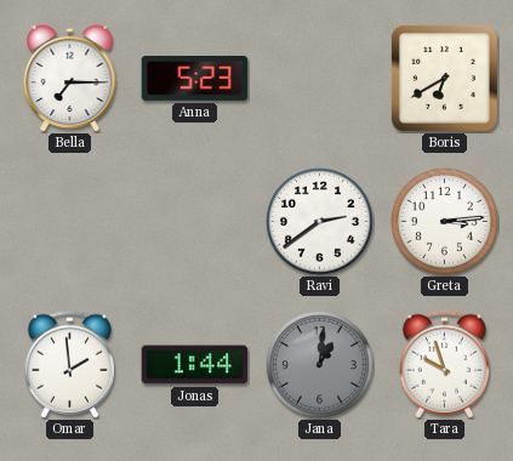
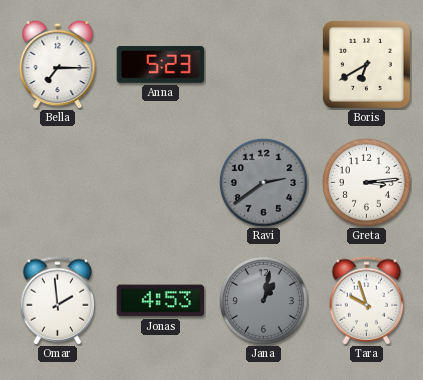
Ravi dial: white -> grey (263, 182)
Jonas: 1:44 -> 4:53 (161, 301)
Jana: 1:01 -> 1:02 (263, 300)
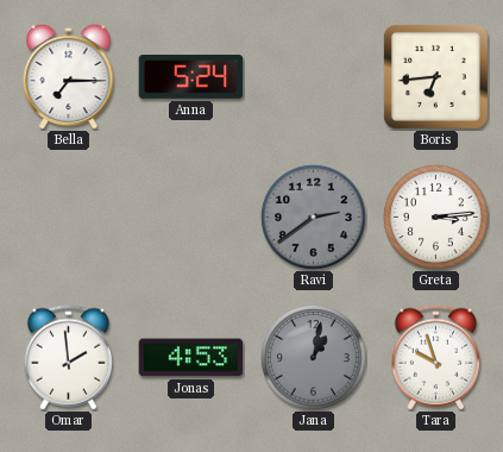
Anna: 5:23 -> 5:24 (191, 77)
Boris: 6:40 -> 6:44 (435, 76)
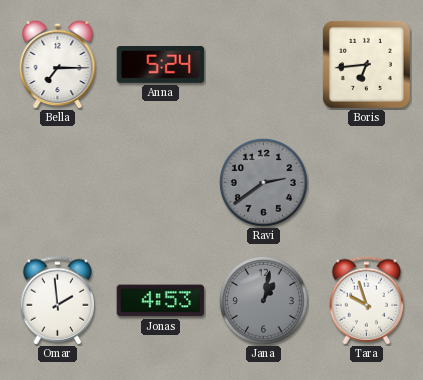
Greta: 3:14 -> none (435, 216)
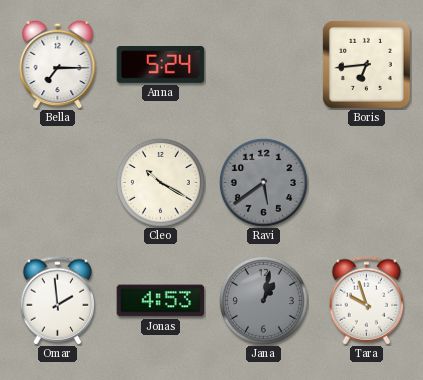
Cleo: none -> 10:20 (160, 182)
Ravi: 2:39 -> 5:39 (263, 182)
